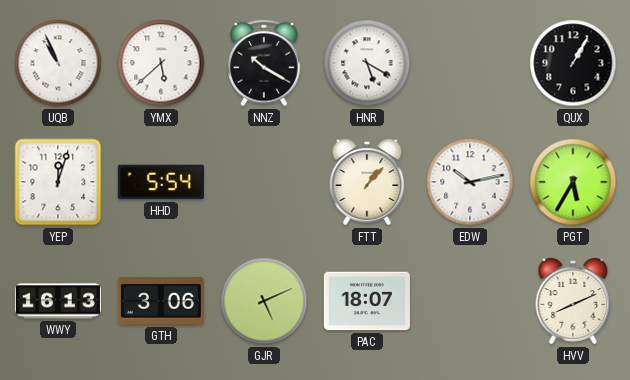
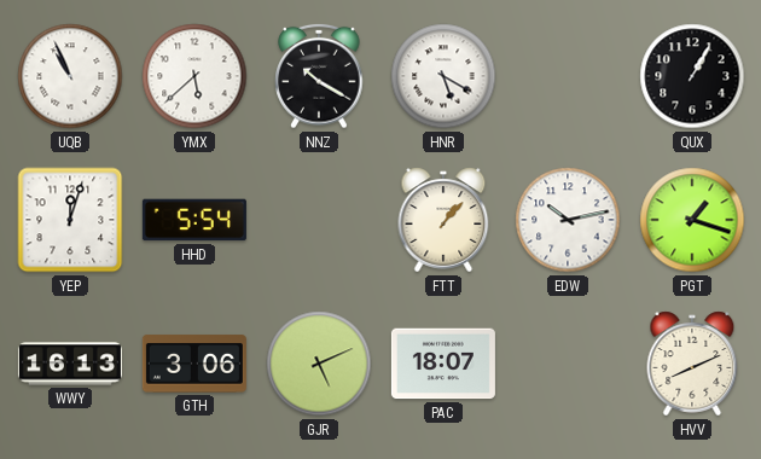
PGT: 5:35 -> 1:18 (692, 220)
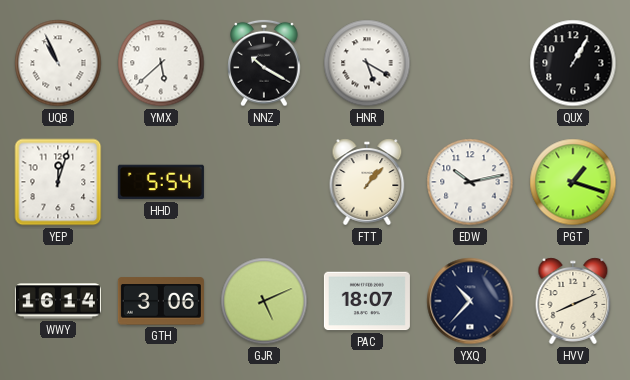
WWY: 16:13 -> 16:14 (58, 301)
YXQ: none -> 10:37 (470, 301)
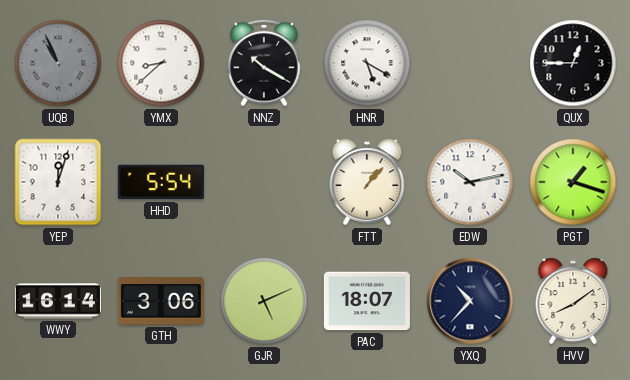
UQB dial: white -> grey (58, 63)
YMX: 5:38 -> 8:38 (161, 63)
QUX: 1:05 -> 12:45 (573, 63)
HVV: 8:11 -> 8:09 (573, 301)
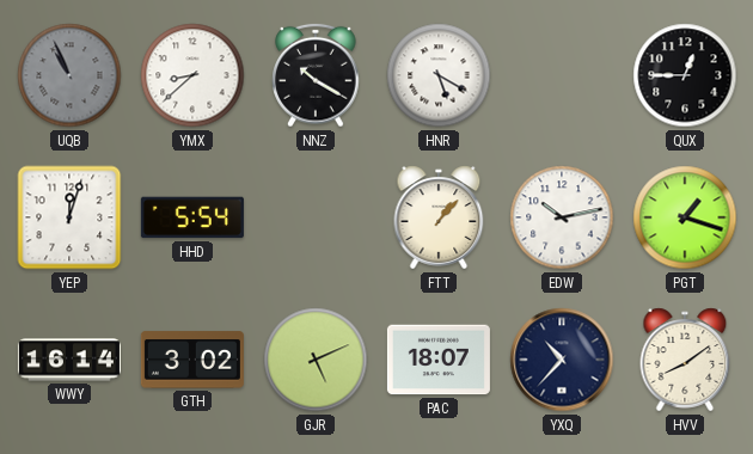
GTH: 3:06 -> 3:02 (192, 360)
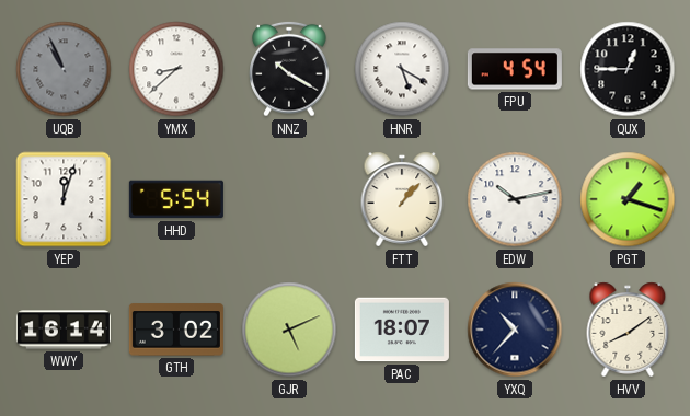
FPU: none -> 4:54 (515, 69)
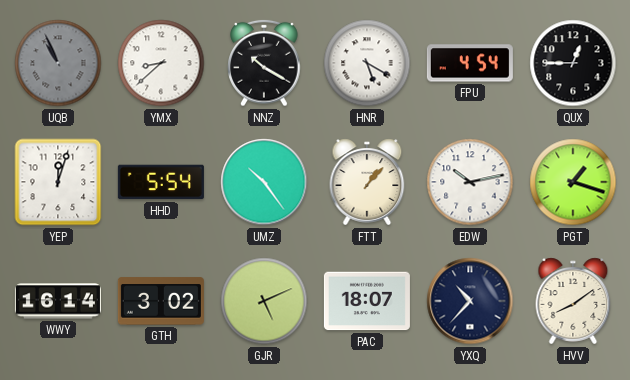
UMZ: none -> 10:24 (264, 182)
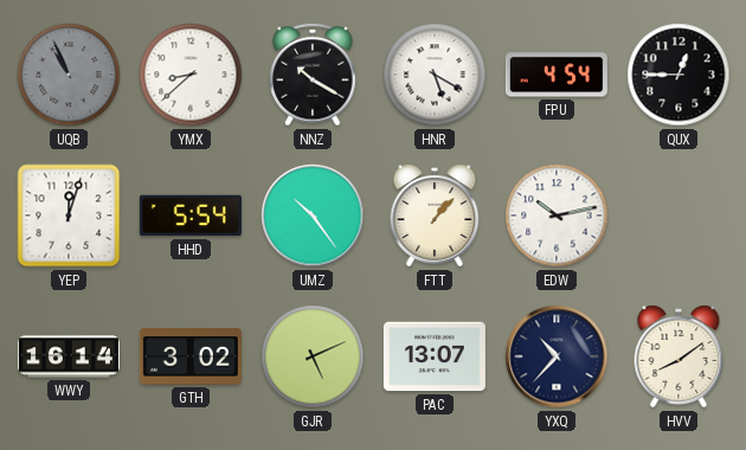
PGT: 1:18 -> none (573, 182)
PAC: 18:07 -> 13:07 (435, 356)
